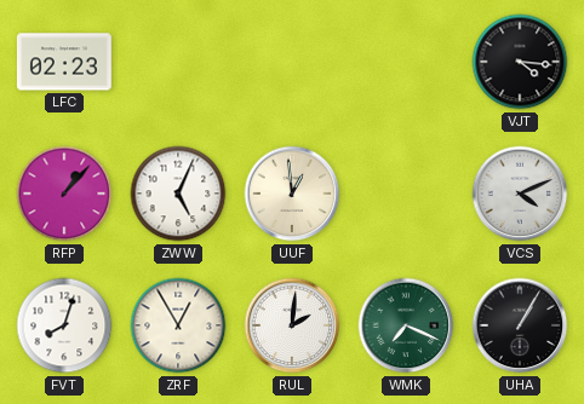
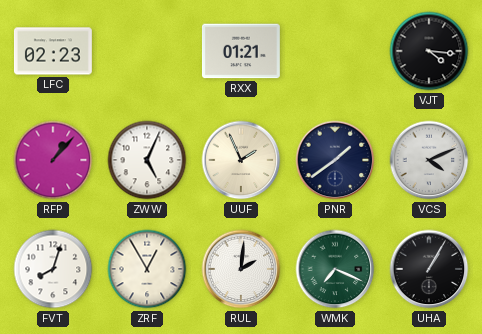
RXX: none -> 01:21 (241, 51)
UUF: 12:59 -> 1:56 (241, 160)
PNR: none -> 1:39 (335, 160)
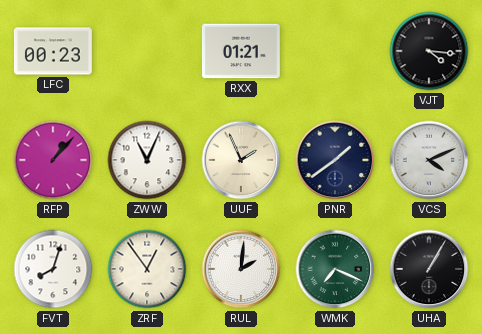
LFC: 02:23 -> 00:23 (53, 51)
ZWW: 5:04 -> 11:04 (147, 160)
ZRF: 12:55 -> 12:54 (147, 269)
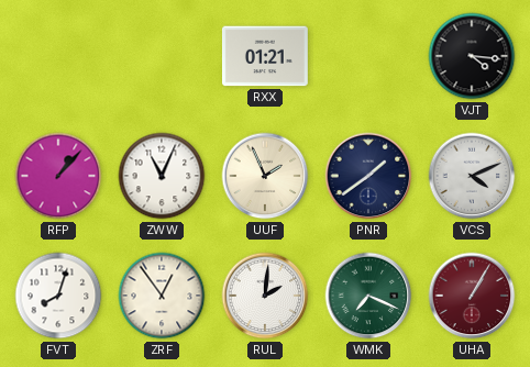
LFC: 00:23 -> none (53, 51)
UHA dial: black -> burgundy (472, 296)
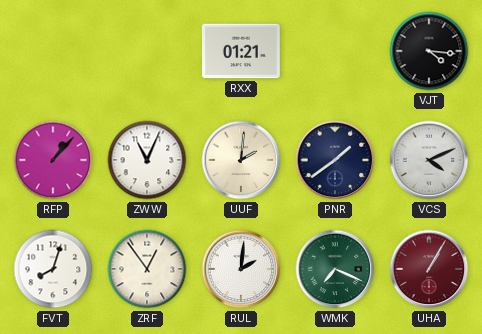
UUF: 1:56 -> 2:01 (241, 160)
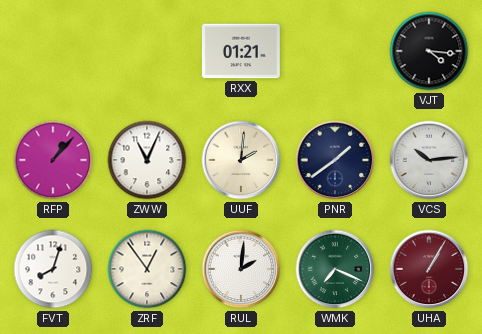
VCS: 4:11 -> 10:14 (429, 160)
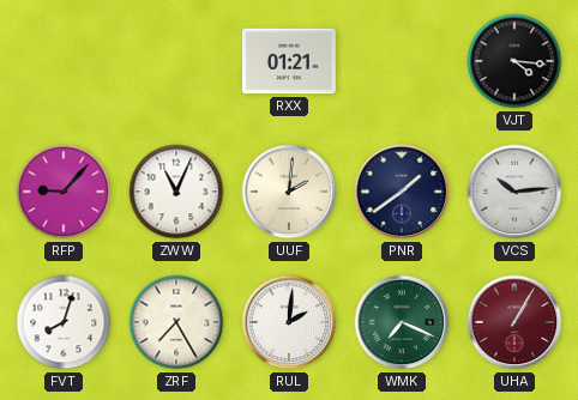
RFP: 1:07 -> 9:07 (64, 192)
ZRF: 12:54 -> 7:25 (176, 322)
